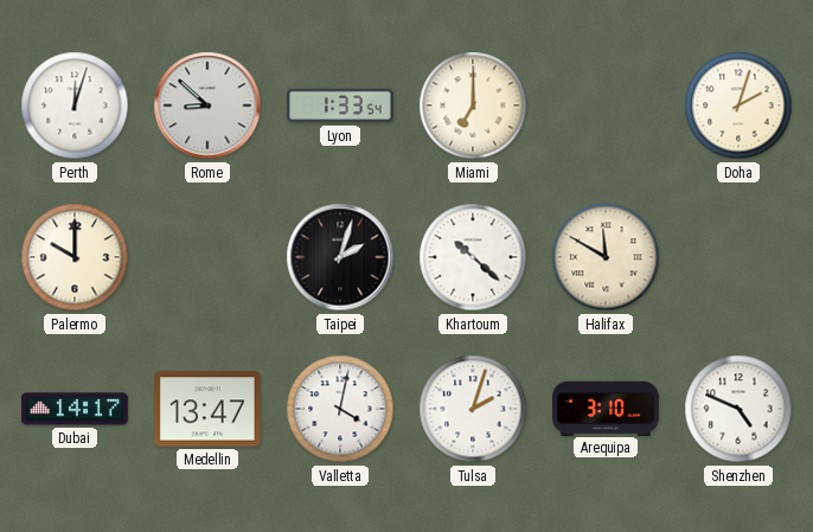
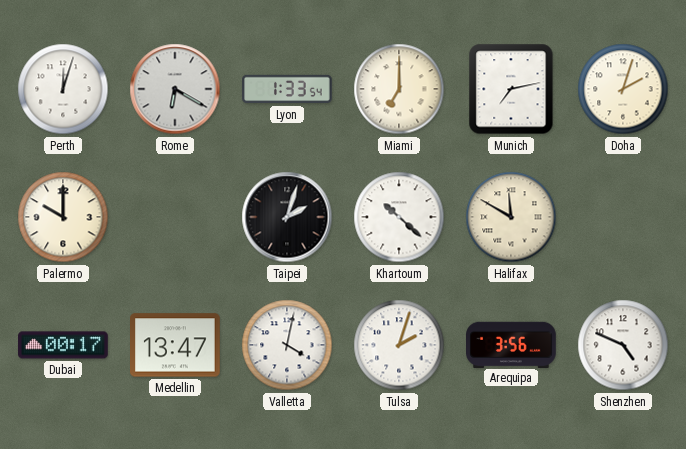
Rome: 8:52 -> 6:20 (175, 89)
Munich: none -> 7:13 (511, 89)
Dubai: 14:17 -> 00:17 (63, 345)
Arequipa: 3:10 -> 3:56 (512, 344)
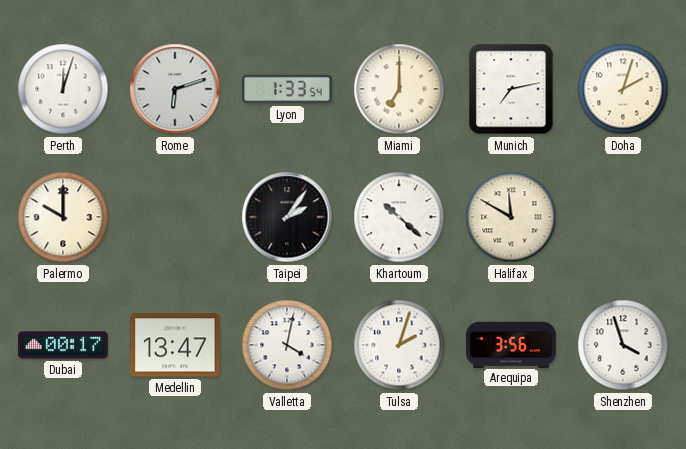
Rome: 6:20 -> 6:12 (175, 89)
Taipei: 2:03 -> 2:06 (287, 217)
Shenzhen: 4:49 -> 3:57 (623, 345)
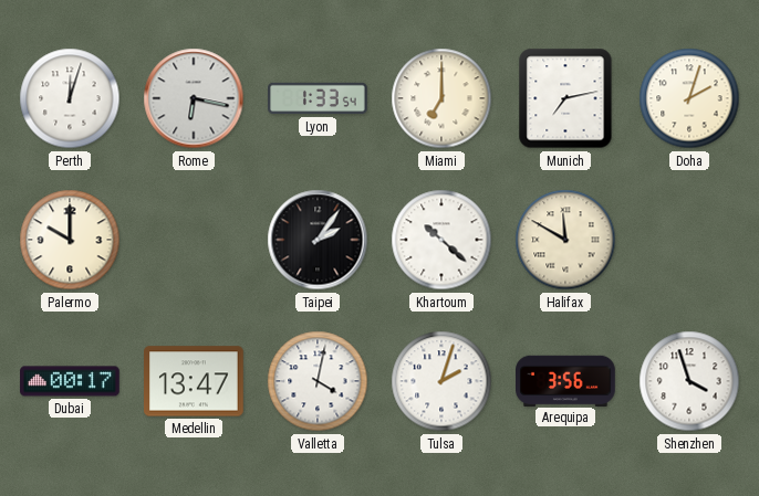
Rome: 6:12 -> 6:17 (194, 98)
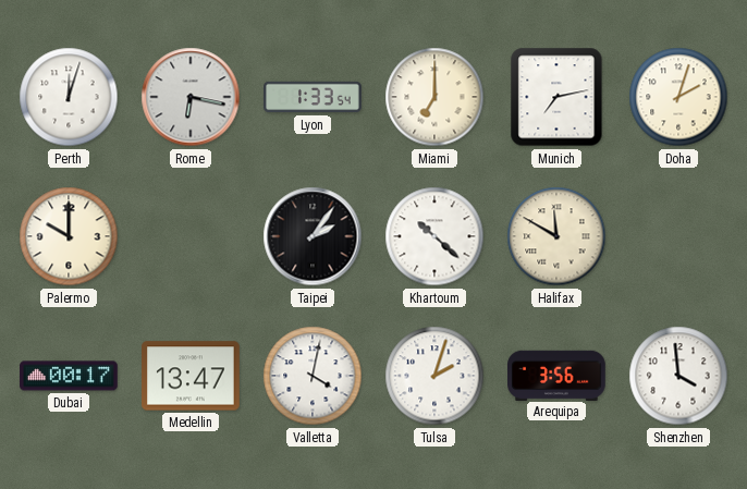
Shenzhen: 3:57 -> 3:59 (678, 376)
